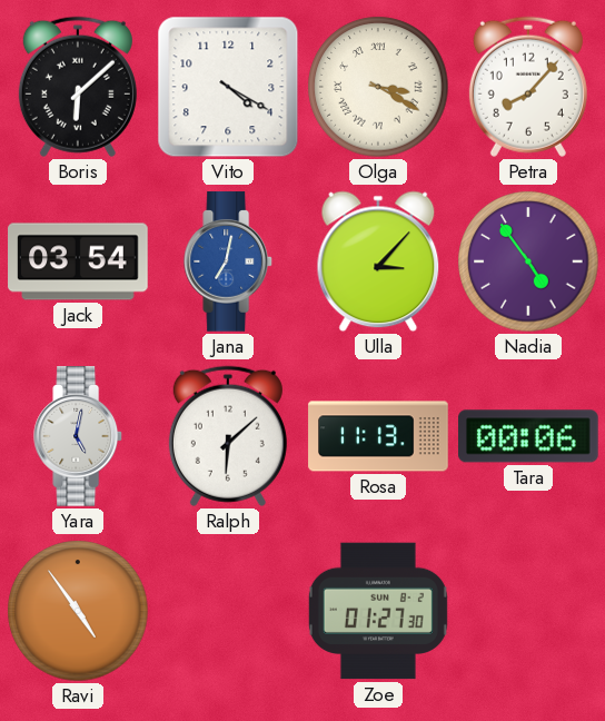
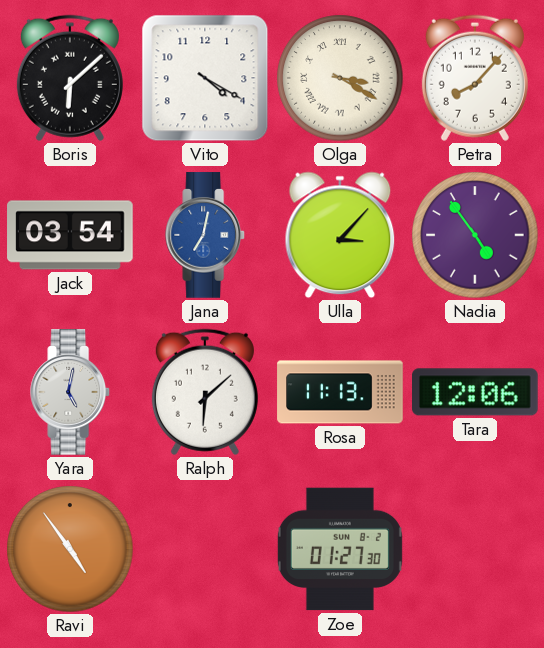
Tara: 00:06 -> 12:06 (476, 392)
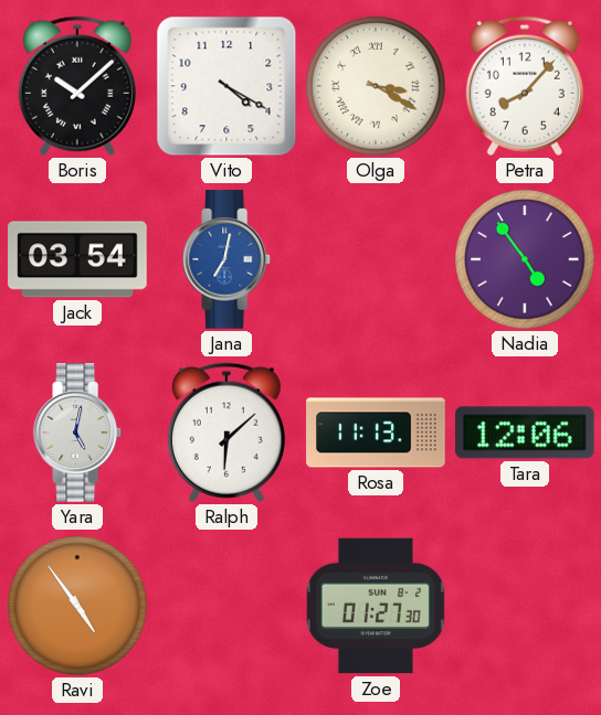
Boris: 6:08 -> 10:08 (77, 86)
Ulla: 3:07 -> none (340, 235)
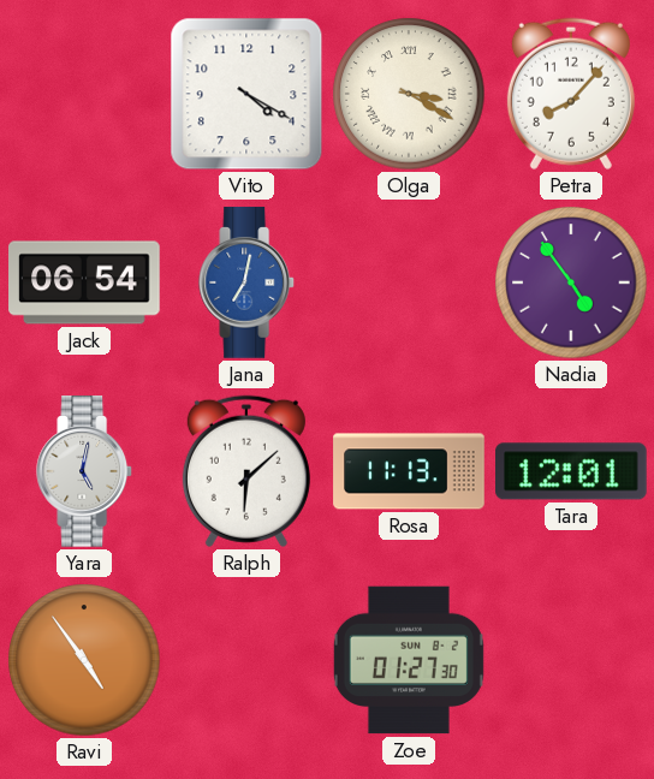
Boris: 10:08 -> none (77, 86)
Jack: 03:54 -> 06:54 (84, 283)
Tara: 12:06 -> 12:01 (572, 471)
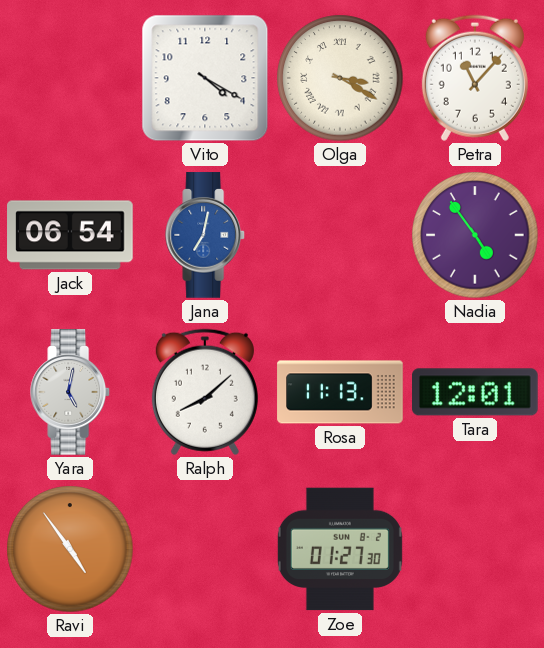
Petra: 8:07 -> 11:07 (475, 78)
Ralph: 6:08 -> 8:08 (205, 392)
